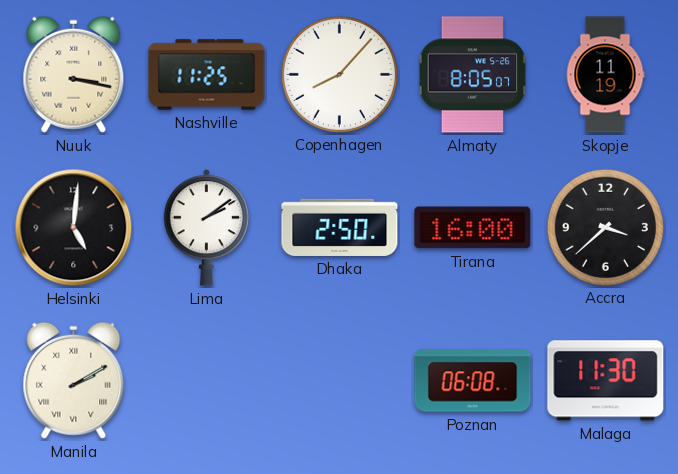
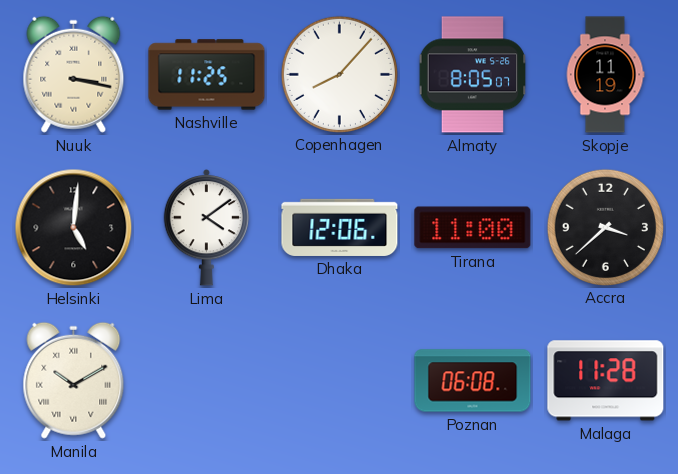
Lima: 2:09 -> 4:09 (207, 228)
Dhaka: 2:50 -> 12:06 (340, 227)
Tirana: 16:00 -> 11:00 (473, 228)
Manila: 2:10 -> 10:10 (74, 380)
Malaga: 11:30 -> 11:28 (606, 381)
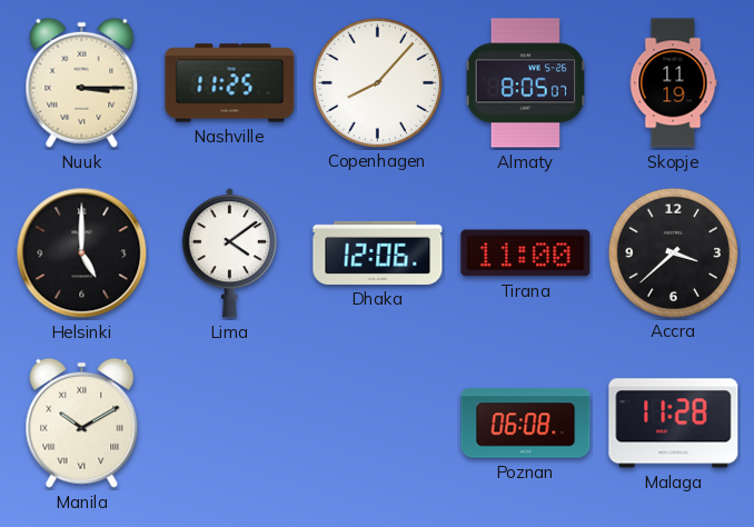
Nuuk: 3:17 -> 3:15 (82, 82)
Helsinki: 5:01 -> 5:00 (82, 253)
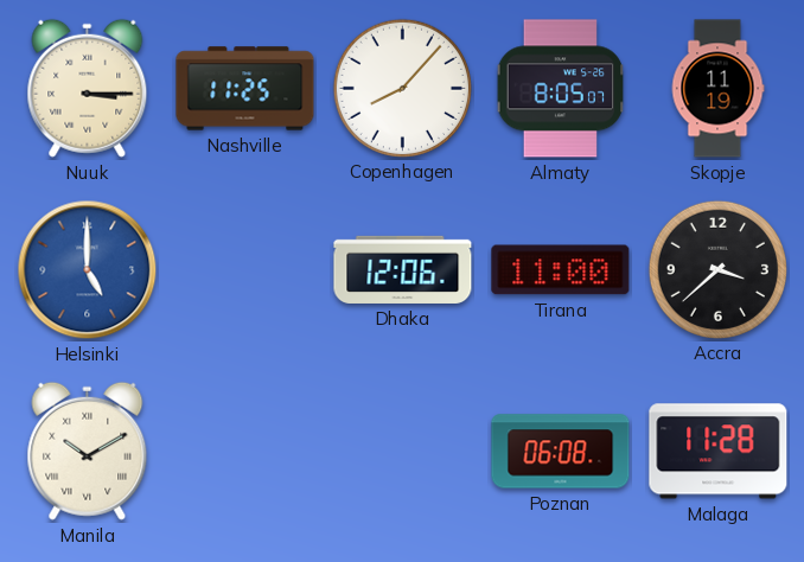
Helsinki dial: black -> blue (88, 270)
Lima: 4:09 -> none (230, 253)
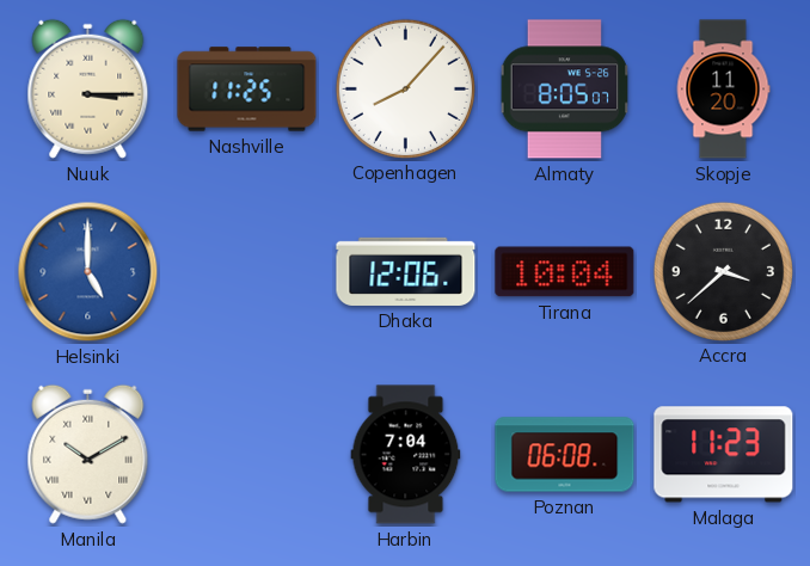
Skopje: 11:19 -> 11:20 (723, 90)
Tirana: 11:00 -> 10:04 (565, 272)
Harbin: none -> 7:04 (406, 455)
Malaga: 11:28 -> 11:23 (724, 455)
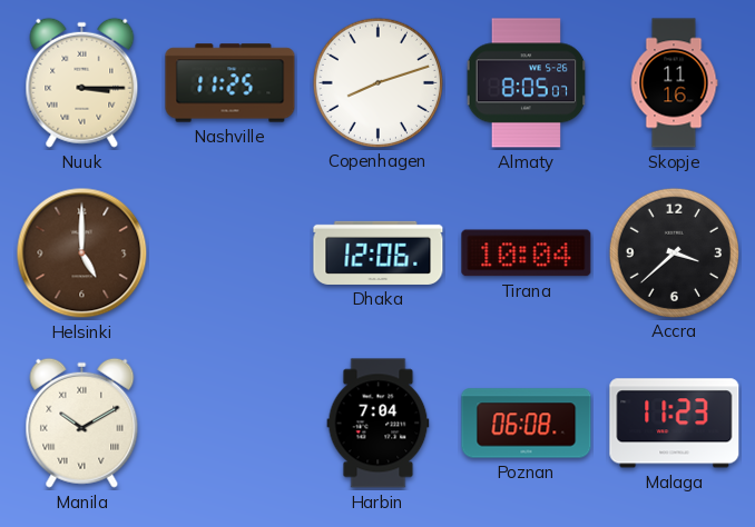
Copenhagen: 8:07 -> 8:12 (377, 82)
Skopje: 11:20 -> 11:16 (674, 83)
Helsinki dial: blue -> brown (82, 253)
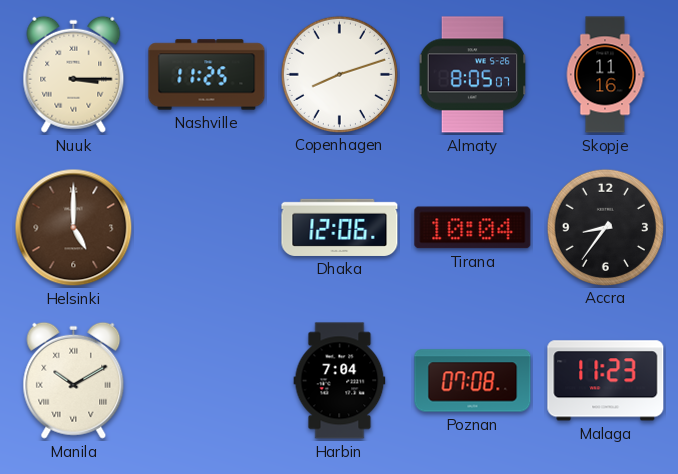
Accra: 3:38 -> 8:36 (605, 227)
Poznan: 06:08 -> 07:08 (473, 381)
